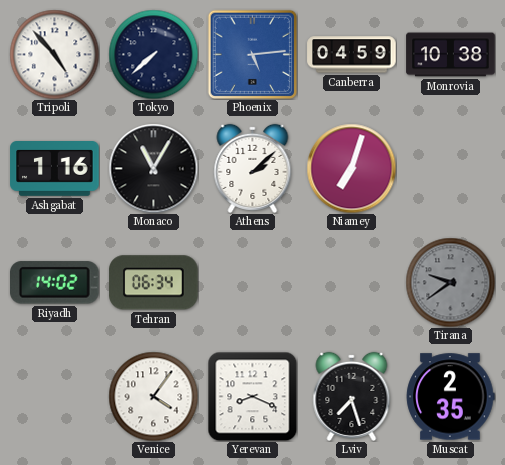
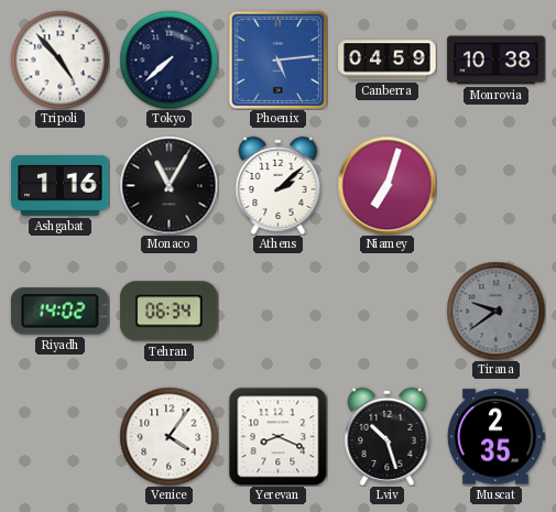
Lviv: 7:27 -> 10:27 (388, 436)
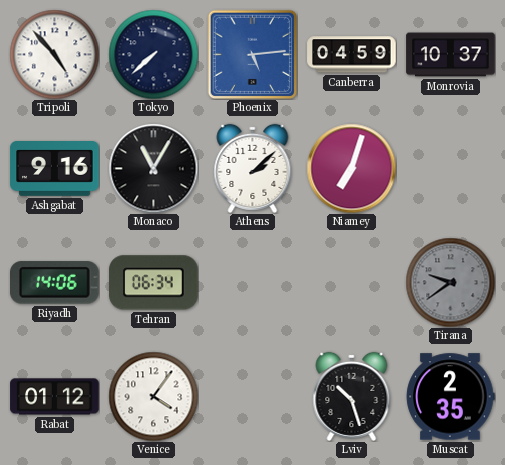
Monrovia: 10:38 -> 10:37 (451, 55)
Ashgabat: 1:16 -> 9:16 (55, 169)
Riyadh: 14:02 -> 14:06 (55, 283)
Rabat: none -> 01:12 (55, 397)
Yerevan: 8:19 -> none (277, 436)
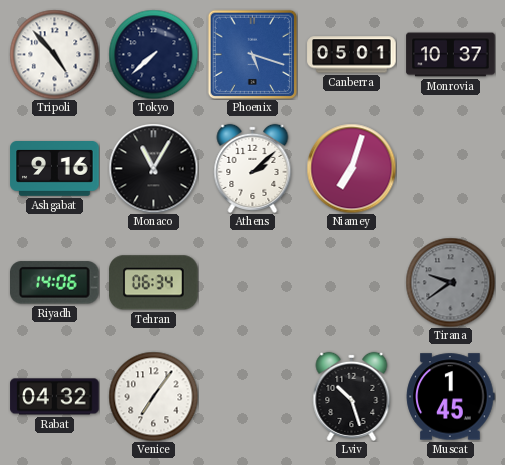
Phoenix: 5:14 -> 5:18 (252, 54)
Canberra: 04:59 -> 05:01 (352, 55)
Rabat: 01:12 -> 04:32 (55, 397)
Venice: 4:06 -> 7:06 (153, 396)
Muscat: 2:35 -> 1:45 (450, 397)
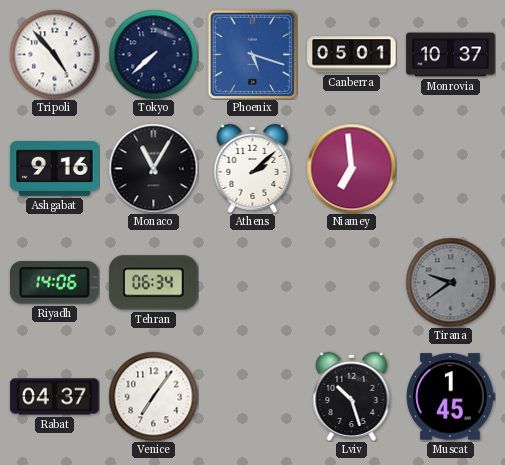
Niamey: 7:03 -> 6:59 (351, 168)
Rabat: 04:32 -> 04:37 (55, 397)
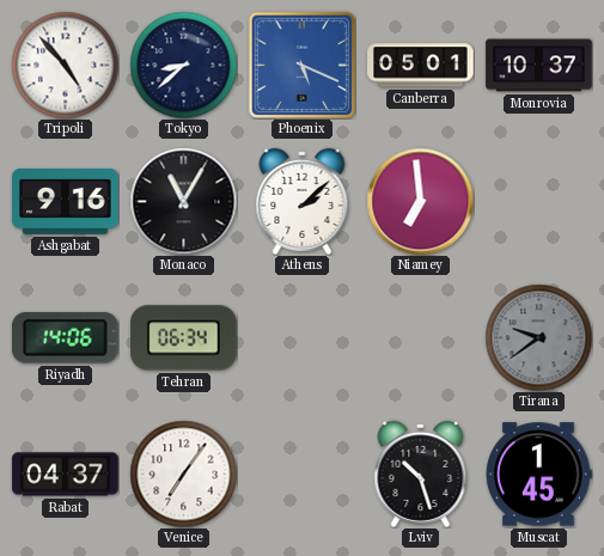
Tokyo: 7:38 -> 8:38 (183, 65)
Phoenix: 5:18 -> 5:19 (301, 65)
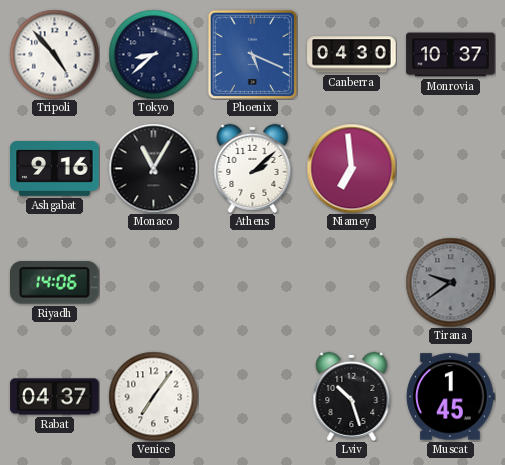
Canberra: 05:01 -> 04:30 (352, 55)
Tehran: 06:34 -> none (184, 338)
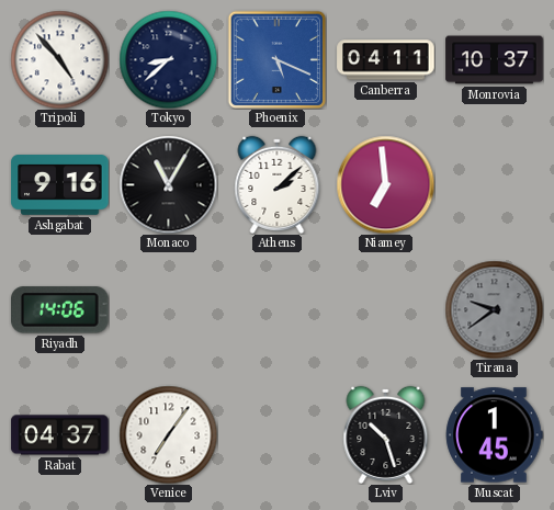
Canberra: 04:30 -> 04:11 (386, 60)
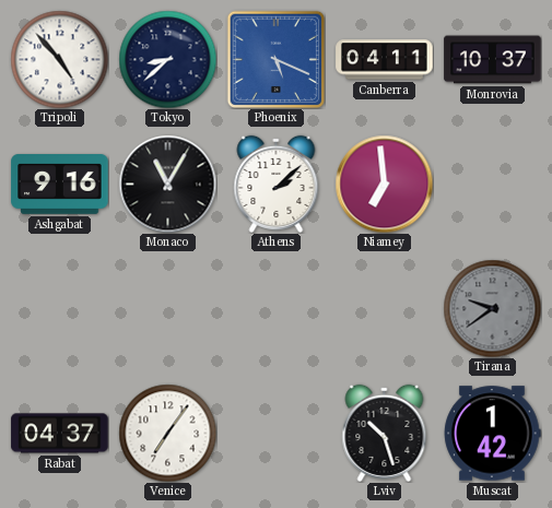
Riyadh: 14:06 -> none (60, 310)
Muscat: 1:45 -> 1:42 (492, 434)
